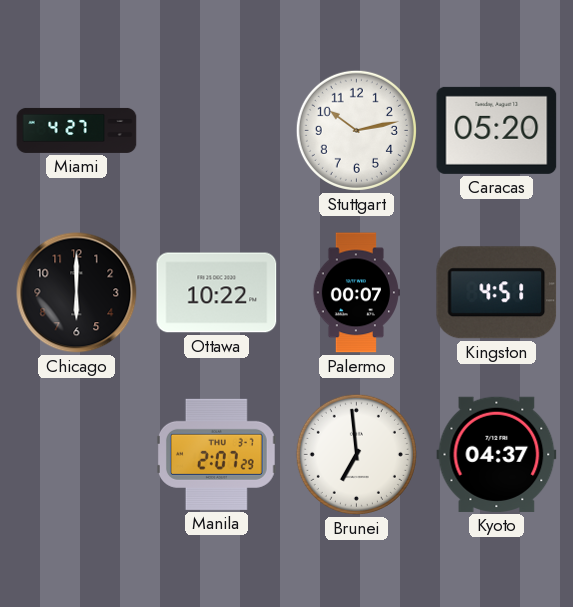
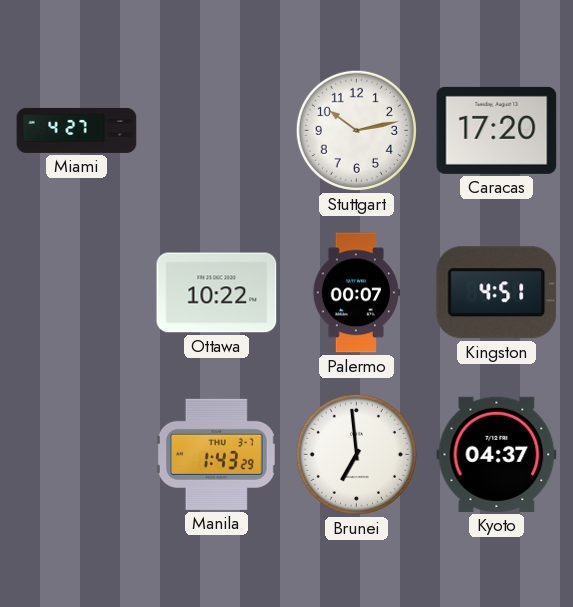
Caracas: 05:20 -> 17:20 (497, 130)
Chicago: 6:00 -> none (77, 293)
Manila: 2:07 -> 1:43 (216, 454)
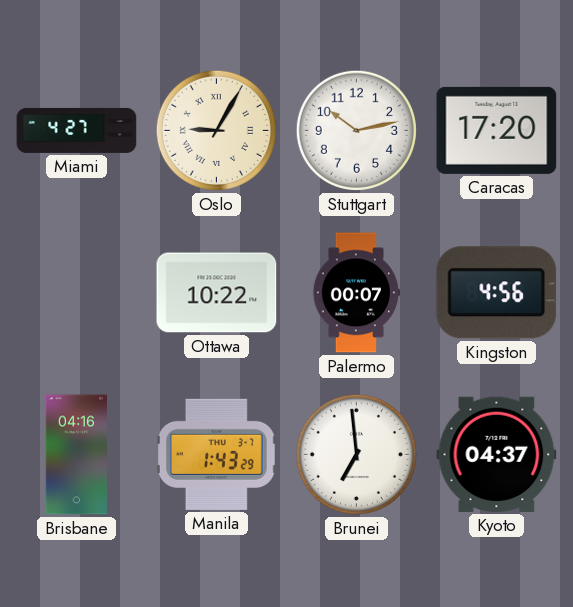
Oslo: none -> 9:05 (216, 130)
Kingston: 4:51 -> 4:56 (497, 293)
Brisbane: none -> 04:16 (76, 455)
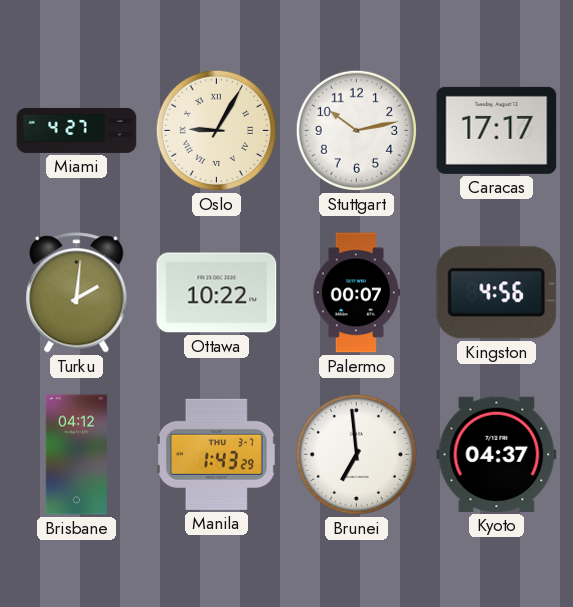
Caracas: 17:20 -> 17:17 (497, 130)
Turku: none -> 2:01 (77, 293)
Brisbane: 04:16 -> 04:12 (76, 455)
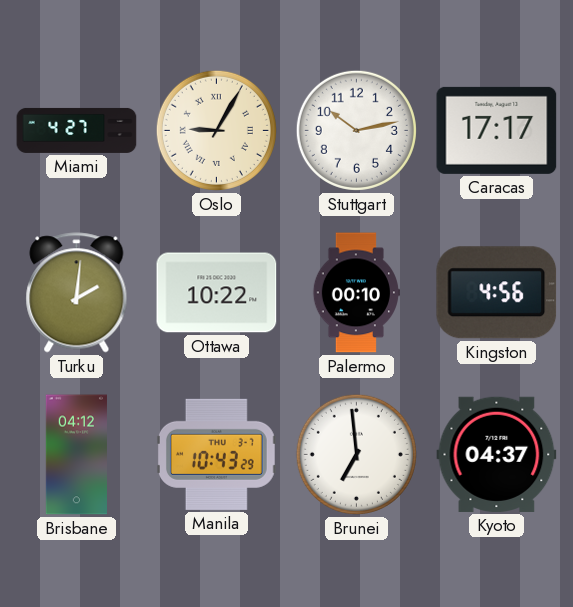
Palermo: 00:07 -> 00:10 (356, 293)
Manila: 1:43 -> 10:43 (216, 454)
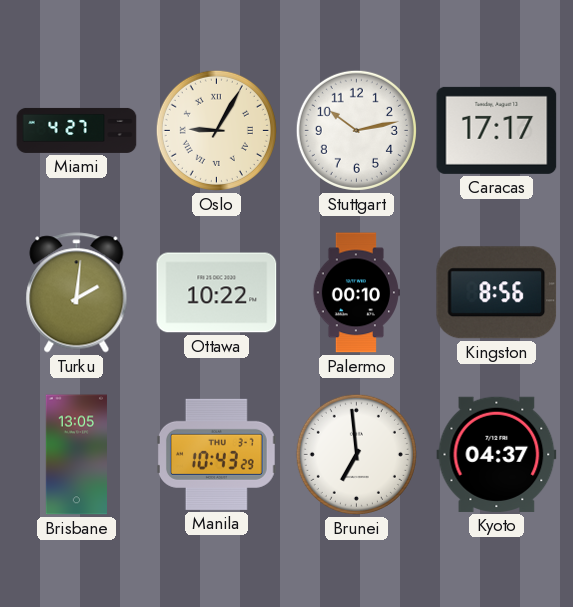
Kingston: 4:56 -> 8:56 (497, 293)
Brisbane: 04:12 -> 13:05 (76, 455)
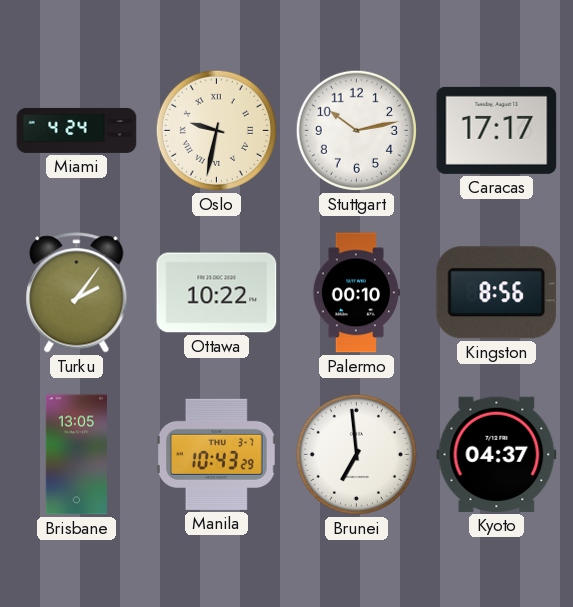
Miami: 4:27 -> 4:24 (77, 130)
Oslo: 9:05 -> 9:32 (216, 130)
Turku: 2:01 -> 2:06 (77, 293)
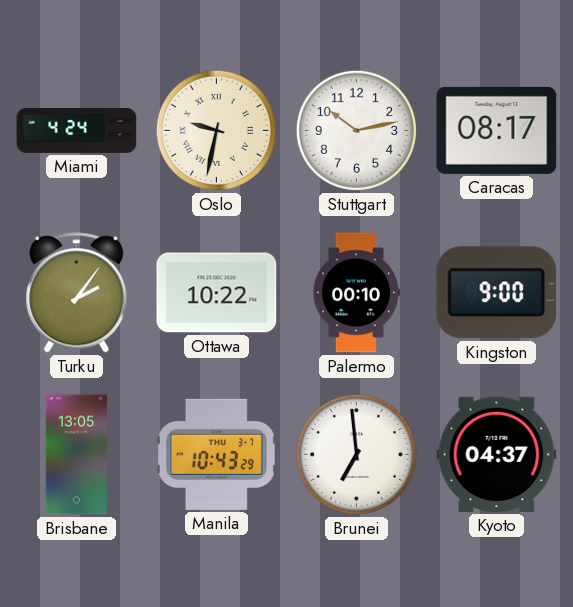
Caracas: 17:17 -> 08:17 (497, 130)
Kingston: 8:56 -> 9:00 (497, 293)
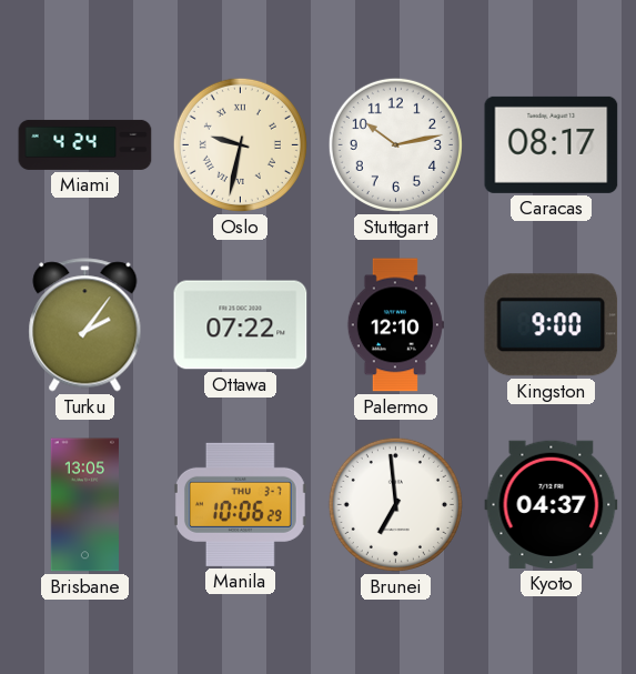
Ottawa: 10:22 -> 07:22 (241, 325)
Palermo: 00:10 -> 12:10 (395, 325)
Manila: 10:43 -> 10:06 (240, 504)
